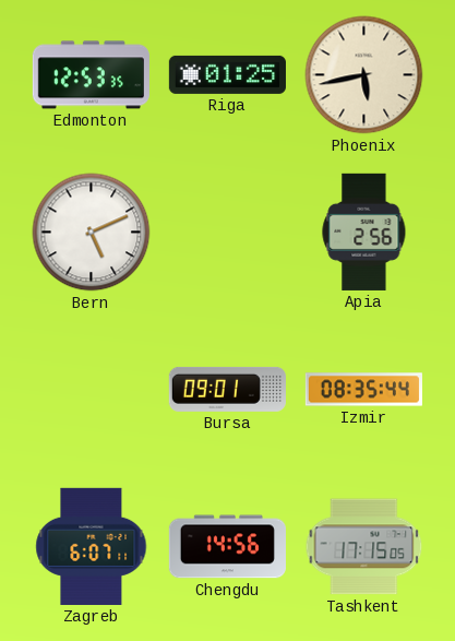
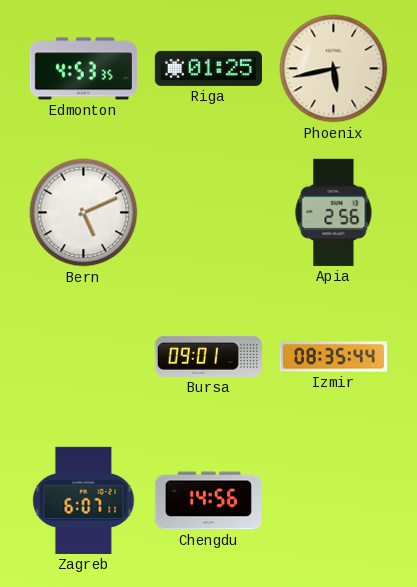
Edmonton: 12:53 -> 4:53 (83, 69)
Tashkent: 17:15 -> none (364, 547)
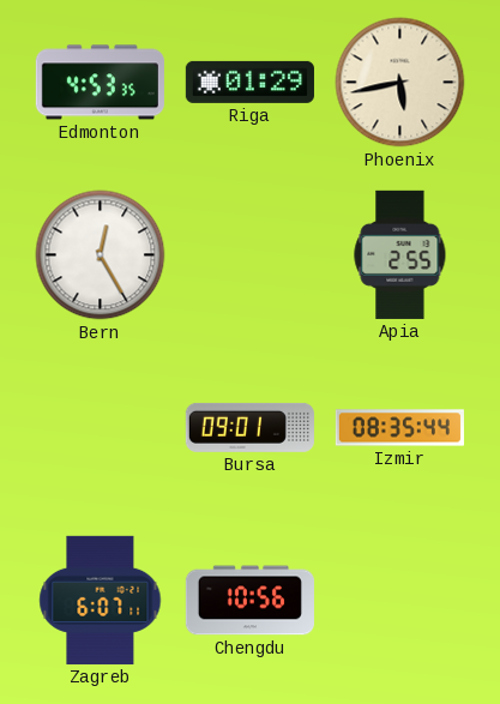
Riga: 01:25 -> 01:29 (249, 82)
Bern: 5:11 -> 12:25 (101, 255)
Apia: 2:56 -> 2:55 (400, 254)
Chengdu: 14:56 -> 10:56 (249, 601)
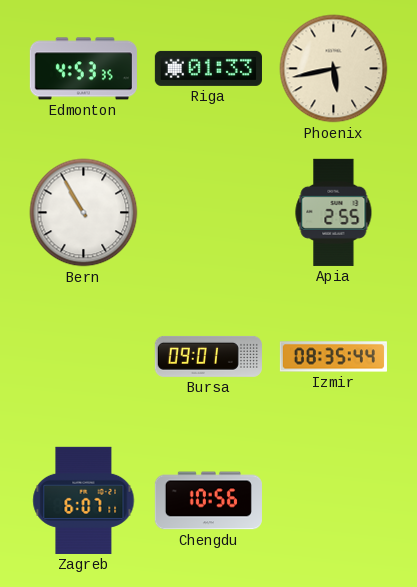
Riga: 01:29 -> 01:33 (208, 68)
Bern: 12:25 -> 10:55 (84, 213)
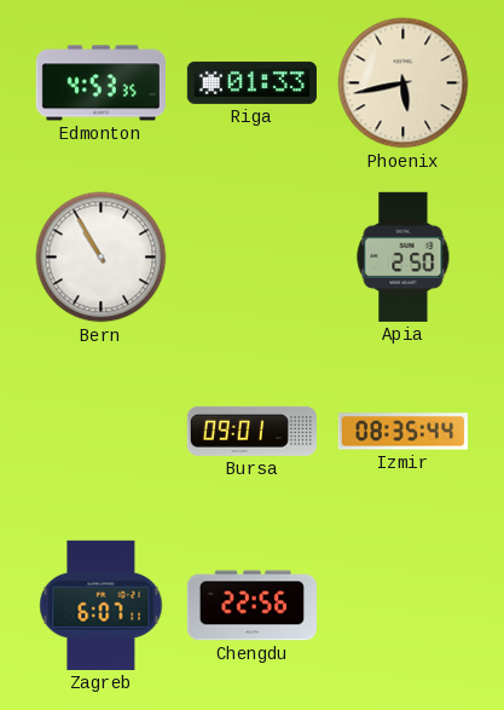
Apia: 2:55 -> 2:50 (404, 256)
Chengdu: 10:56 -> 22:56 (251, 606)
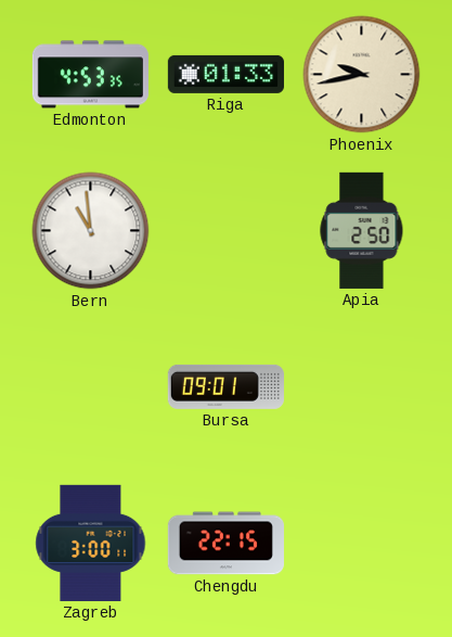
Phoenix: 5:43 -> 9:43 (362, 75)
Bern: 10:55 -> 10:59 (91, 231)
Izmir: 08:35 -> none (402, 432)
Zagreb: 6:07 -> 3:00 (91, 543)
Chengdu: 22:56 -> 22:15 (225, 544)
